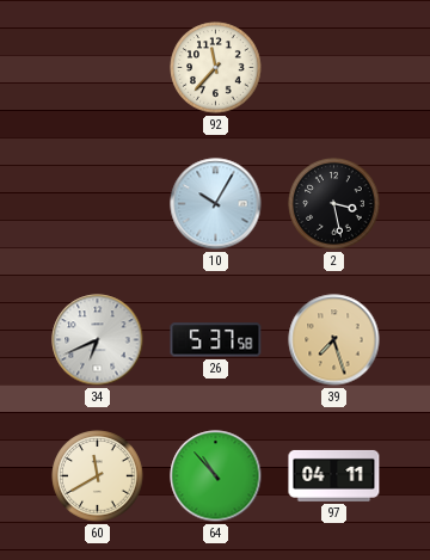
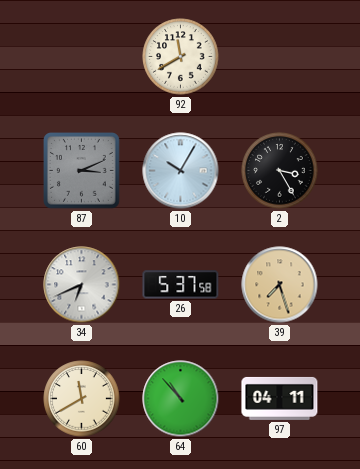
92: 11:37 -> 11:40 (181, 57)
87: none -> 3:11 (82, 171)
2: 3:28 -> 3:25 (280, 171)
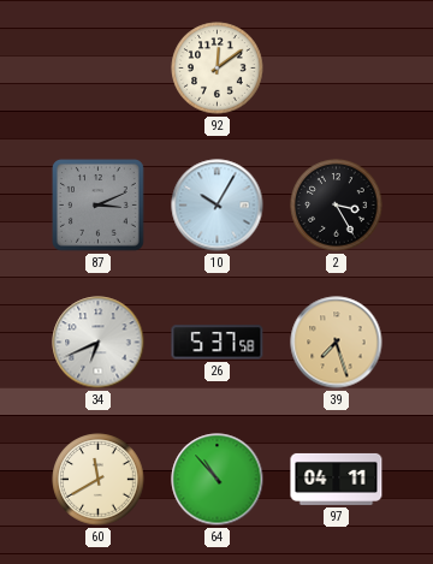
92: 11:40 -> 12:09 (218, 69)
